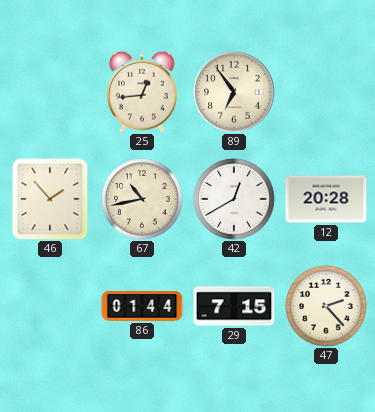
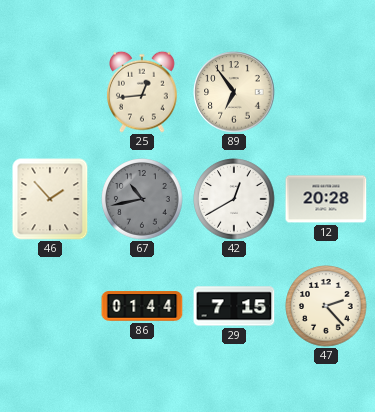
67 dial: cream -> grey (142, 199)
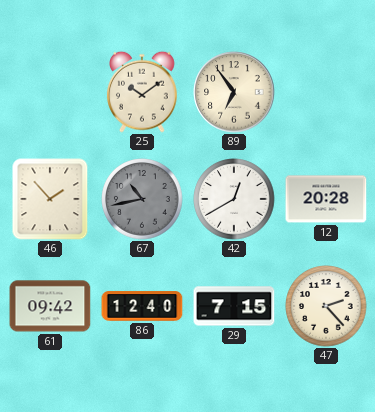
25: 12:44 -> 10:09 (143, 92)
61: none -> 09:42 (50, 306)
86: 01:44 -> 12:40 (142, 306)
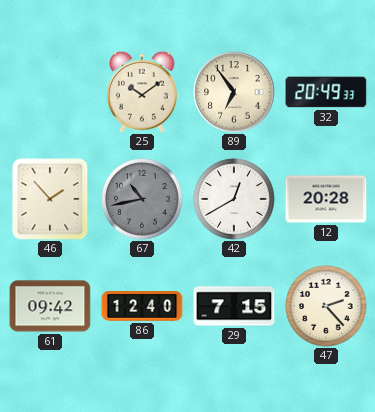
32: none -> 20:49 (326, 92)
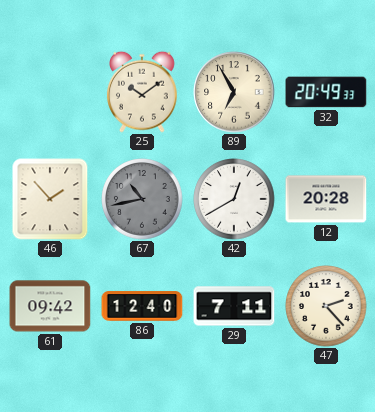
89: 6:54 -> 6:55 (234, 92)
29: 7:15 -> 7:11 (234, 306)
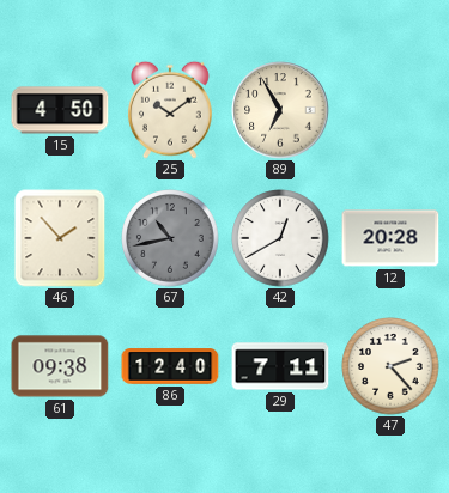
15: none -> 4:50 (60, 110)
32: 20:49 -> none (326, 92)
61: 09:42 -> 09:38 (60, 366)
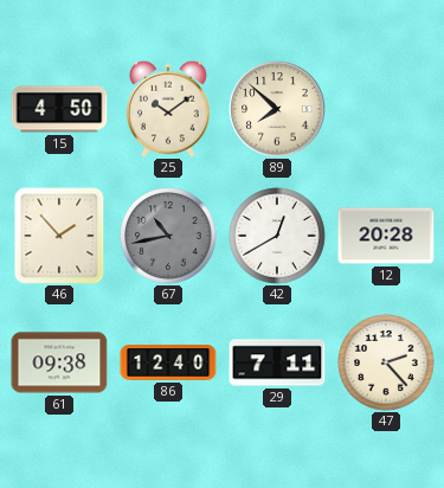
89: 6:55 -> 7:52 (277, 109)
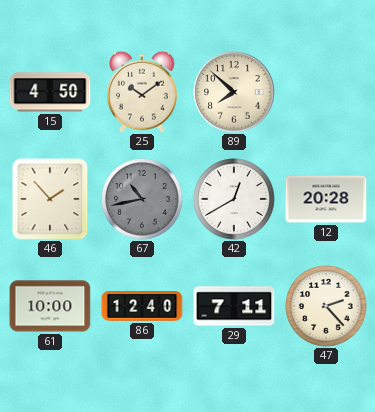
61: 09:38 -> 10:00 (50, 306)
